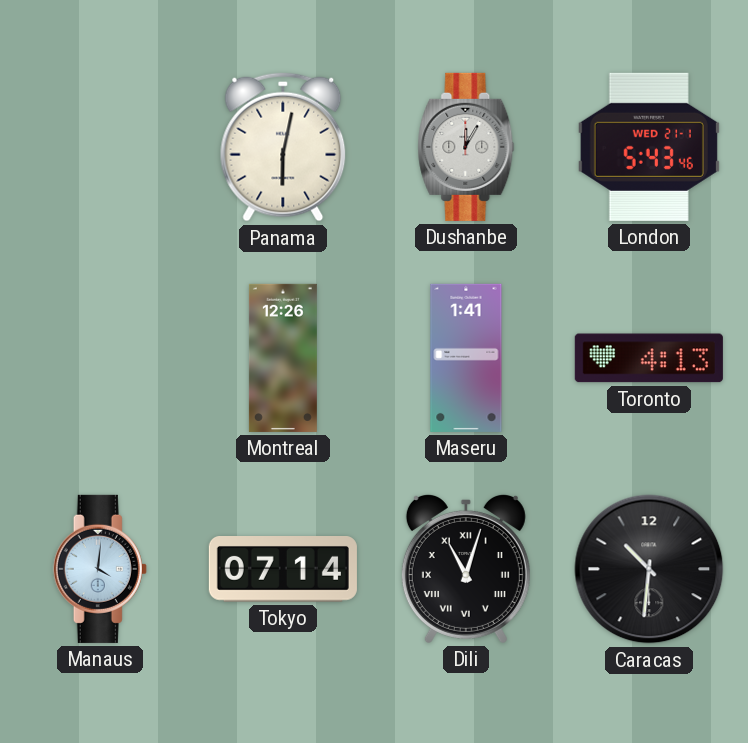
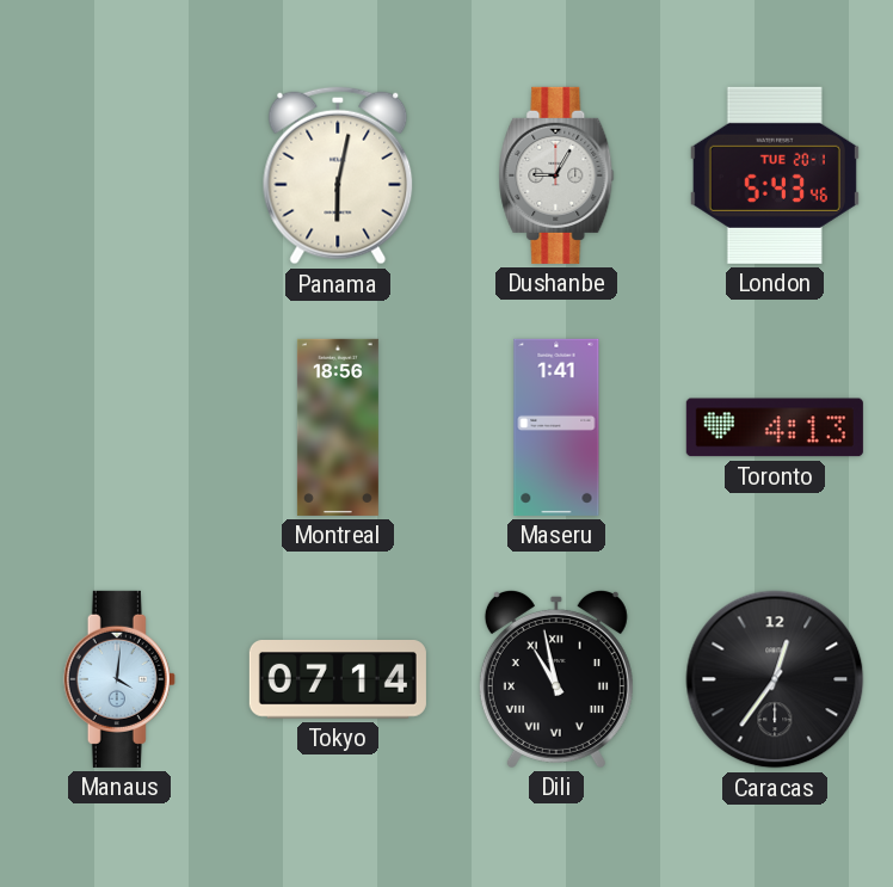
Dushanbe: 12:05 -> 9:05 (556, 175)
London date: WED 21-1 -> TUE 20-1 (775, 175)
Montreal: 12:26 -> 18:56 (338, 427)
Dili: 11:03 -> 10:58 (556, 678)
Caracas: 10:31 -> 12:36 (775, 679)
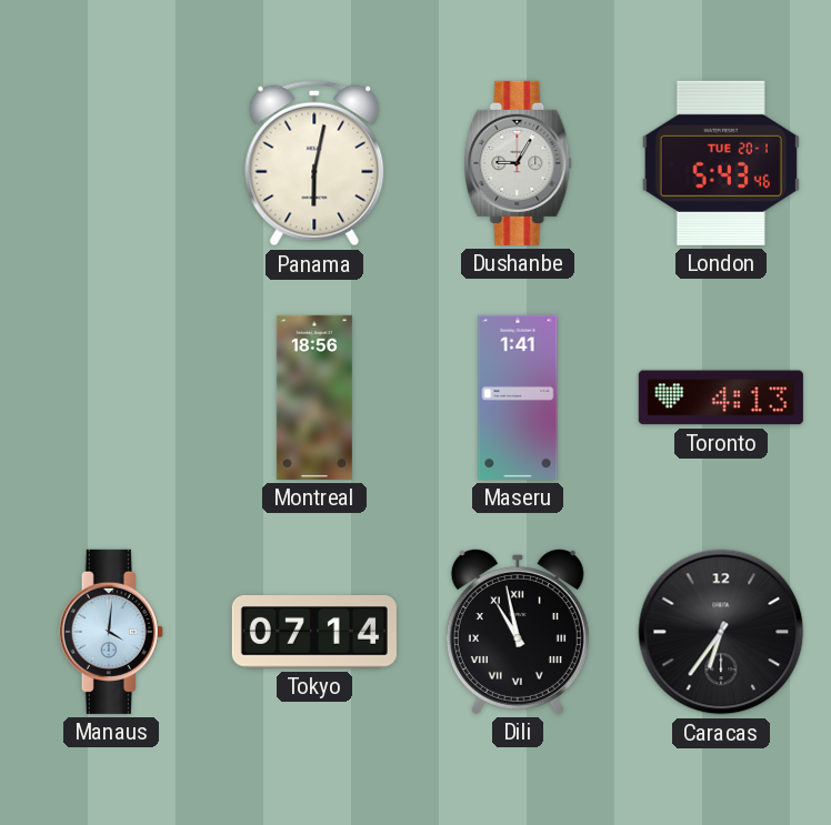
Caracas: 12:36 -> 6:36 (721, 632)
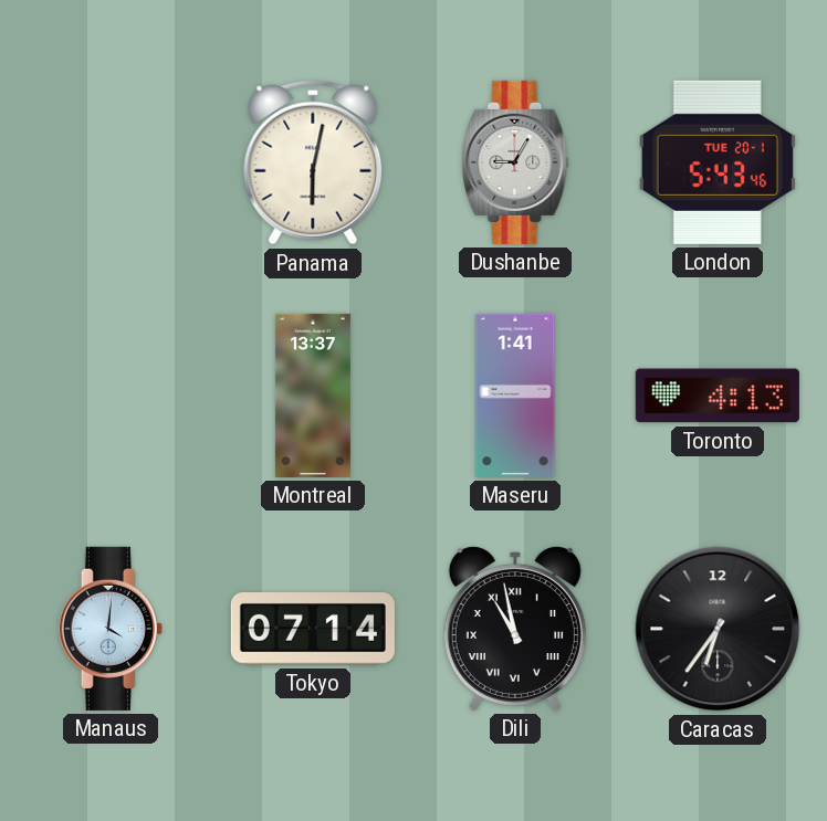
Montreal: 18:56 -> 13:37 (313, 396)
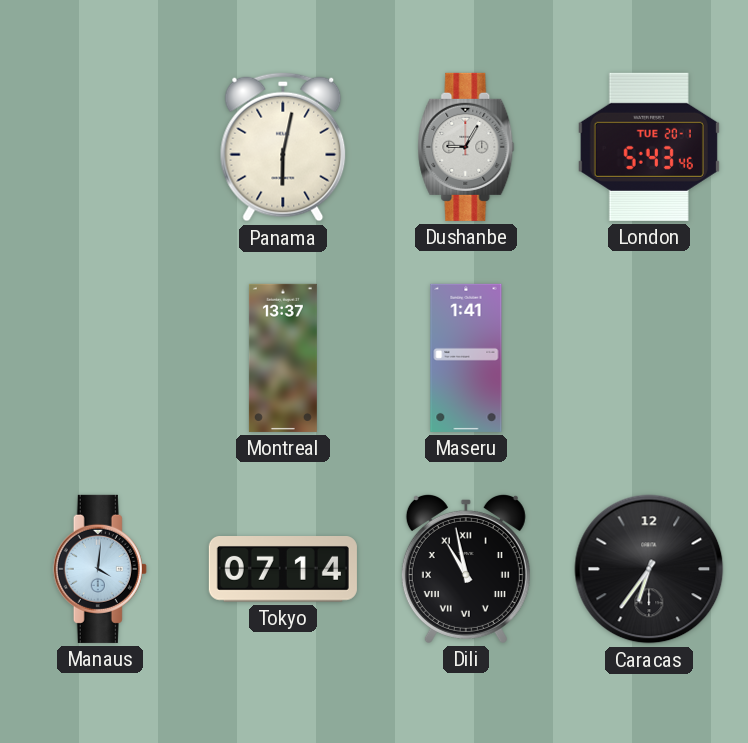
Toronto: 4:13 -> none (718, 396)
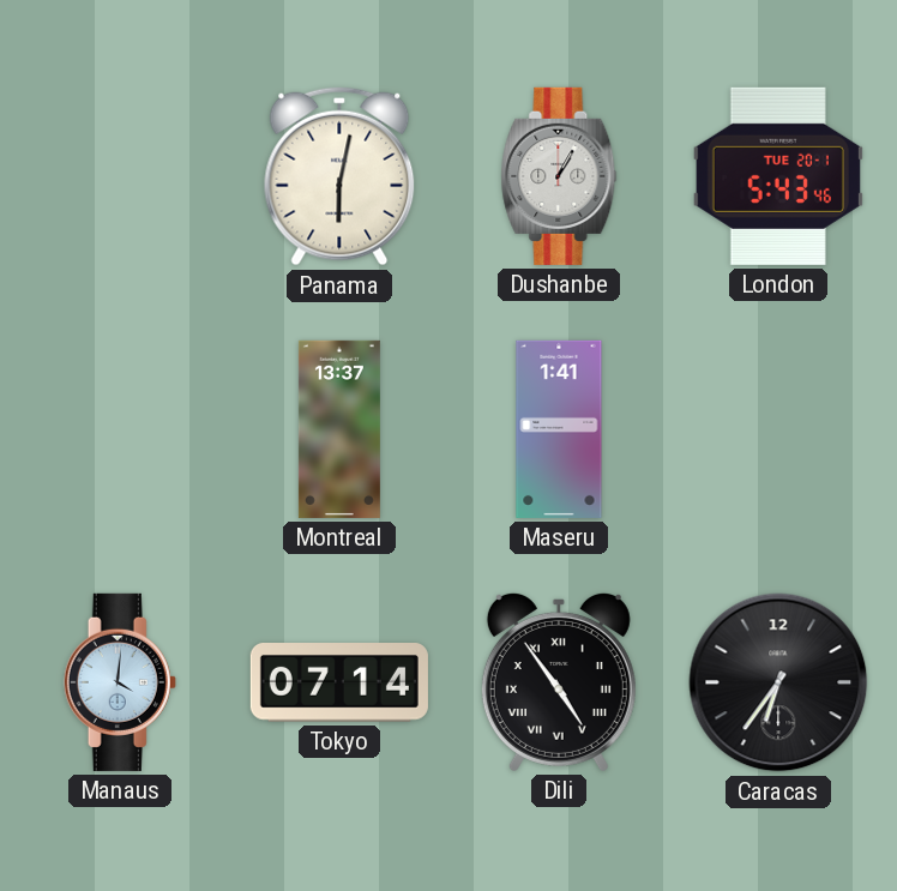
Dushanbe: 9:05 -> 1:05 (559, 176)
Dili: 10:58 -> 4:54 (559, 681)
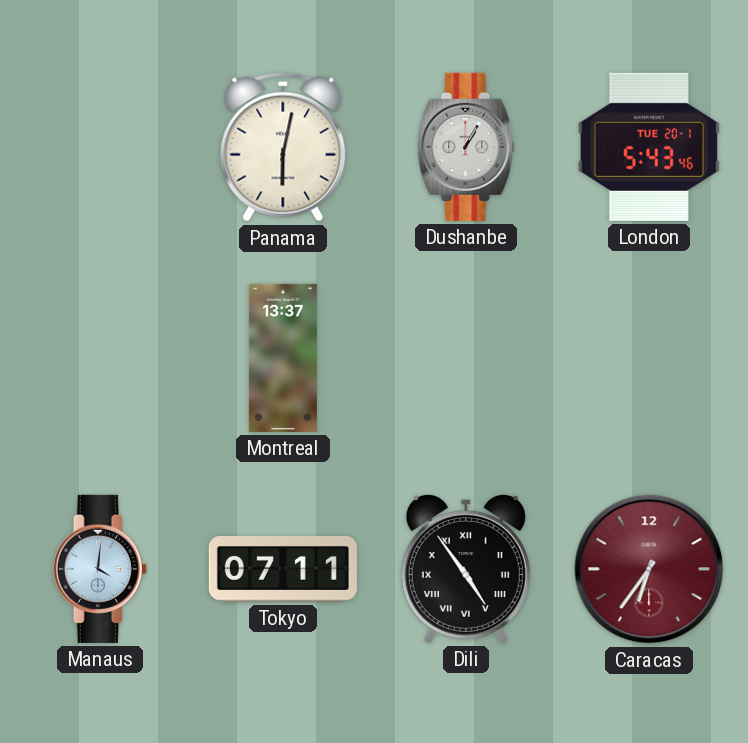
Maseru: 1:41 -> none (559, 429)
Tokyo: 07:14 -> 07:11 (283, 570)
Caracas dial: black -> burgundy (649, 569)
